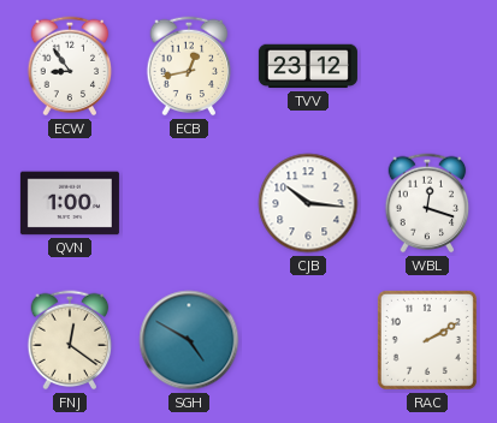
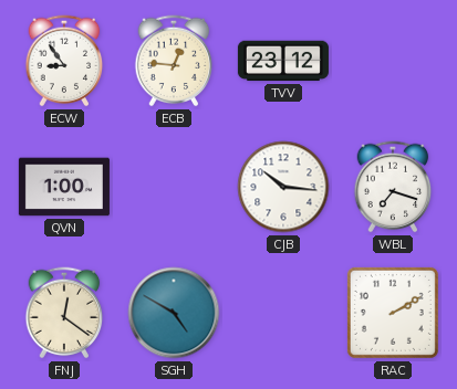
ECB: 12:43 -> 12:46 (174, 61)
WBL: 12:18 -> 7:18 (393, 187)
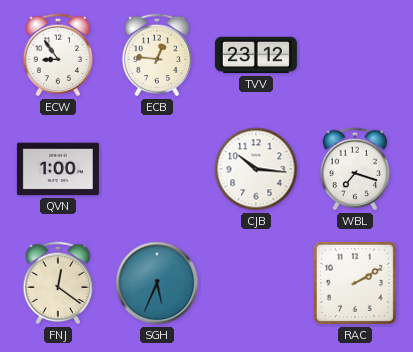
SGH: 4:50 -> 5:34 (157, 283)
